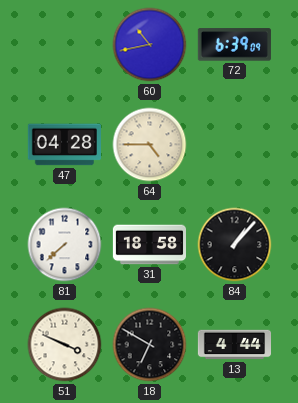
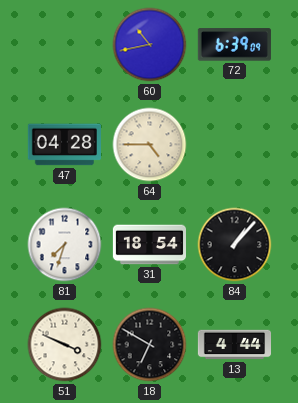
81: 7:38 -> 7:33 (65, 245)
31: 18:58 -> 18:54 (149, 245)
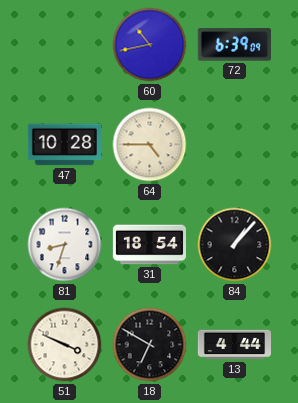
47: 04:28 -> 10:28 (64, 145)
81: 7:33 -> 8:33 (65, 245)
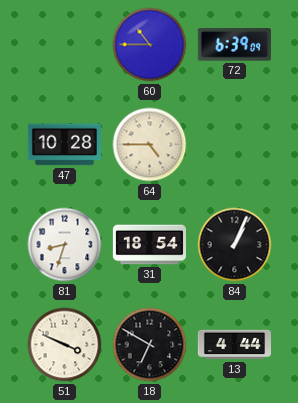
60: 10:43 -> 10:45 (150, 45)
84: 1:07 -> 1:04 (235, 245)
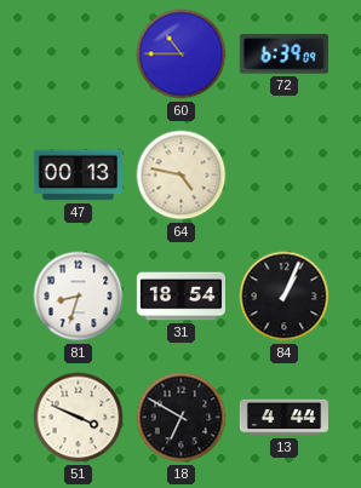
47: 10:28 -> 00:13 (78, 176)
64: 4:45 -> 4:47 (182, 176)
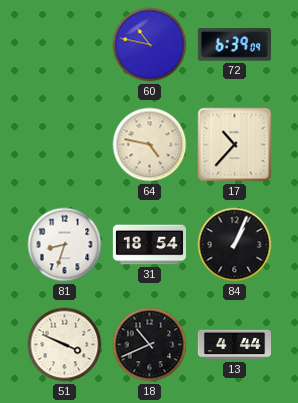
60: 10:45 -> 10:47 (150, 45)
47: 00:13 -> none (78, 176)
17: none -> 10:37 (235, 145)
18: 6:50 -> 10:41 (150, 345)
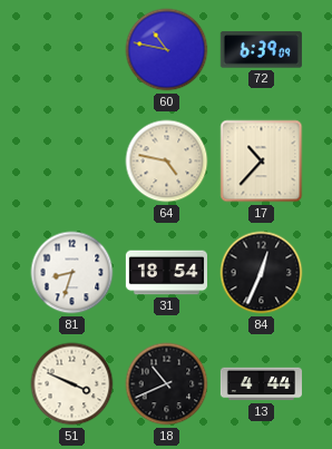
84: 1:04 -> 12:34 (262, 273)
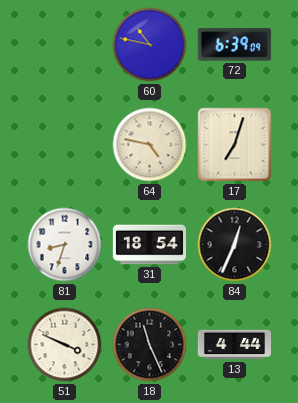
17: 10:37 -> 7:03 (235, 145)
18: 10:41 -> 11:26 (150, 345)
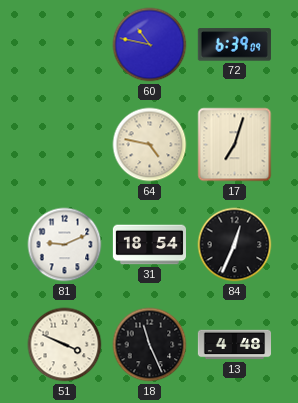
81: 8:33 -> 9:11 (65, 245)
13: 4:44 -> 4:48 (234, 345)
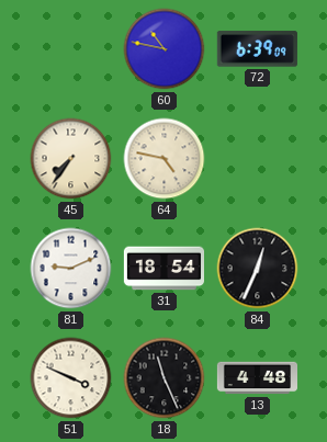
45: none -> 7:36 (71, 159)
17: 7:03 -> none (235, 145)
